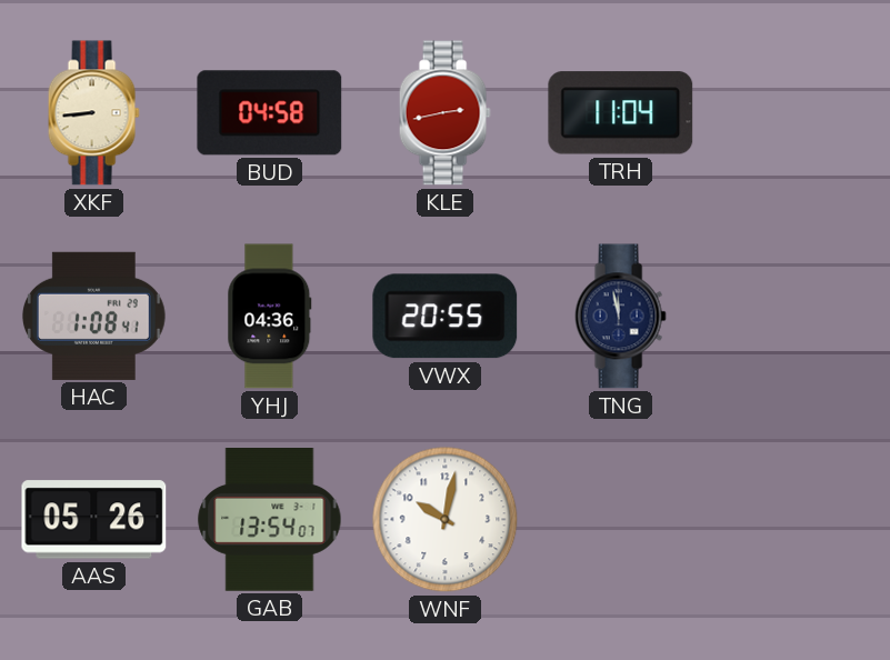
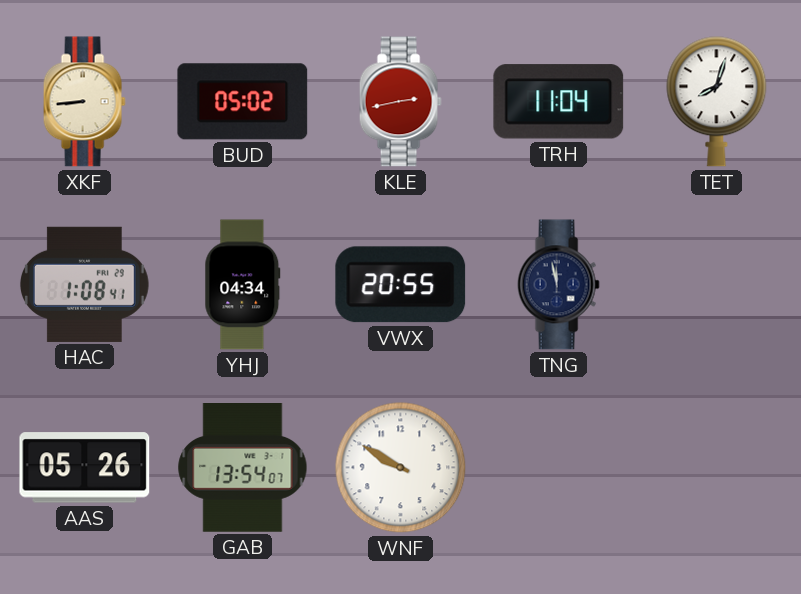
BUD: 04:58 -> 05:02 (243, 102)
TET: none -> 8:03 (717, 102)
YHJ: 04:36 -> 04:34 (243, 285)
WNF: 10:02 -> 9:50 (401, 468)
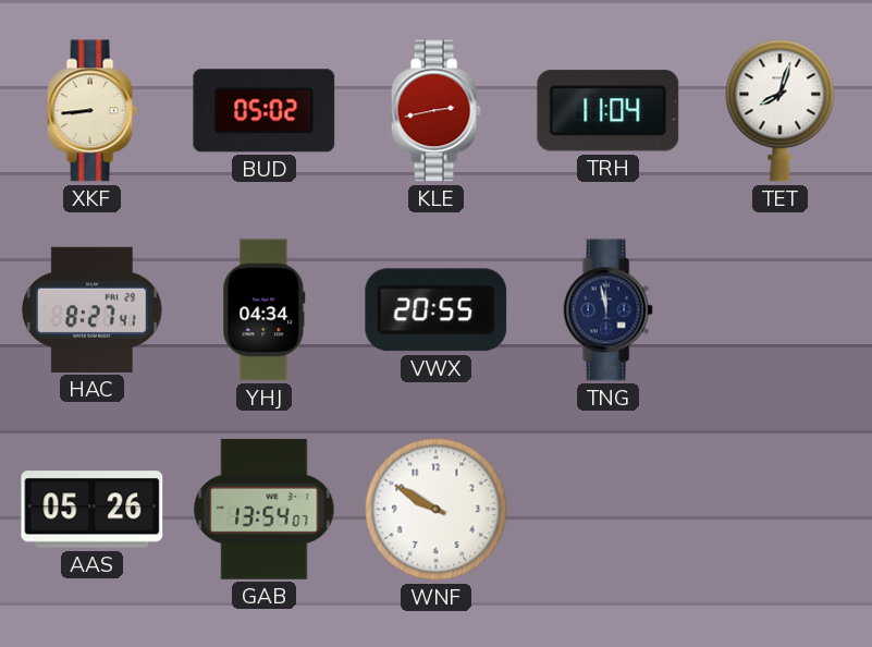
HAC: 1:08 -> 8:27 (91, 309)
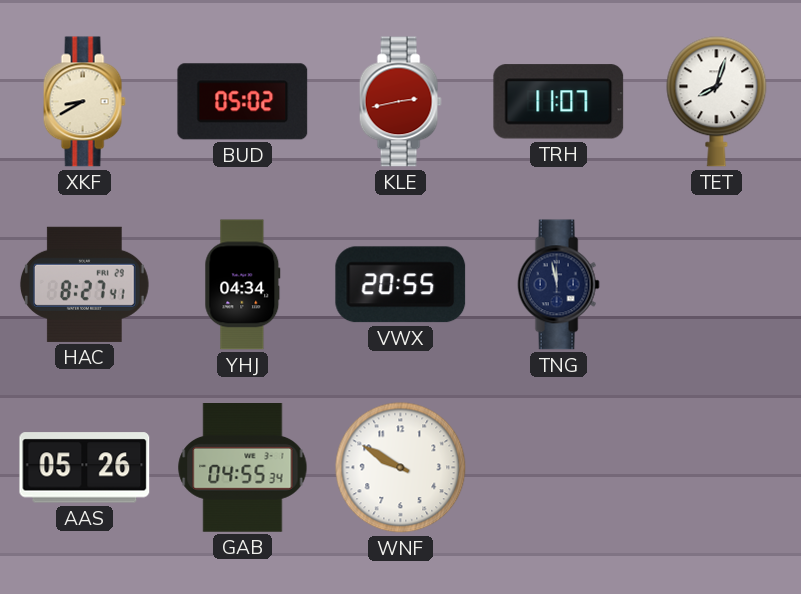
XKF: 8:44 -> 8:40 (84, 102)
TRH: 11:04 -> 11:07 (559, 102)
GAB: 13:54 -> 04:55 (243, 468)
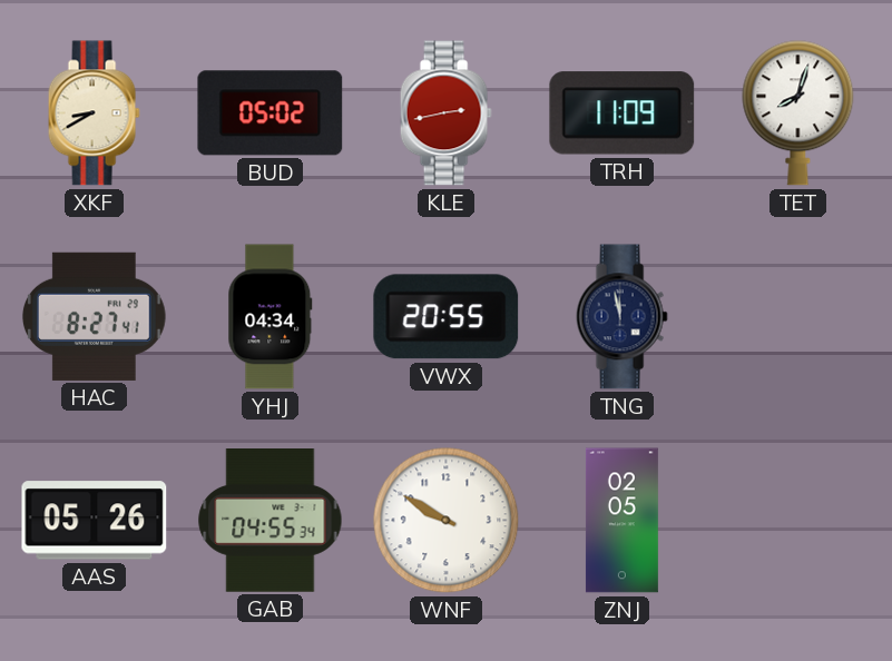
TRH: 11:07 -> 11:09 (623, 114)
ZNJ: none -> 02:05 (621, 521)
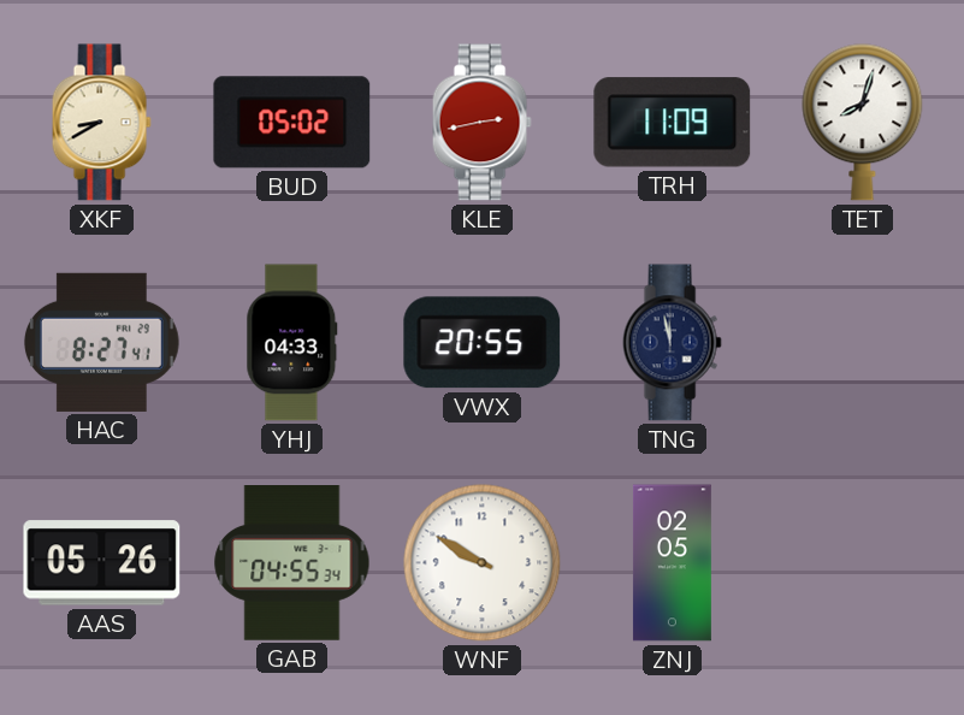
YHJ: 04:34 -> 04:33 (292, 343)
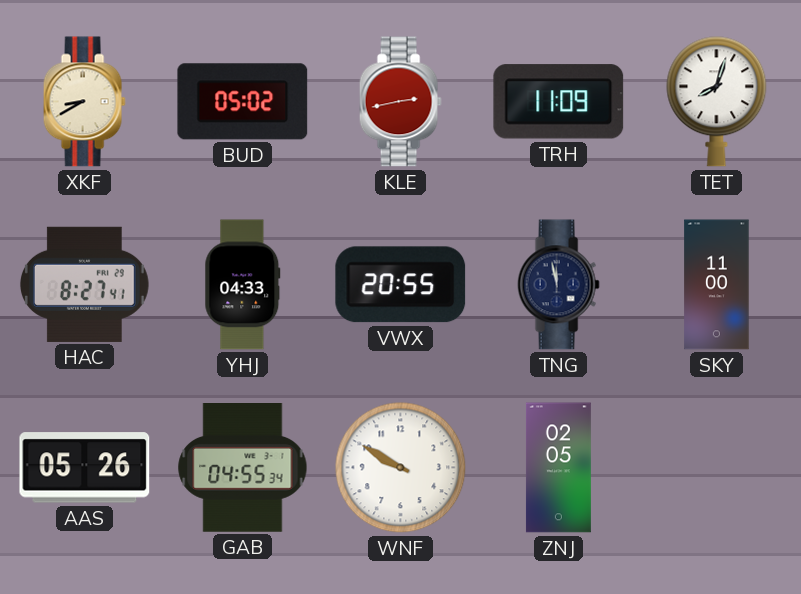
SKY: none -> 11:00 (717, 285)
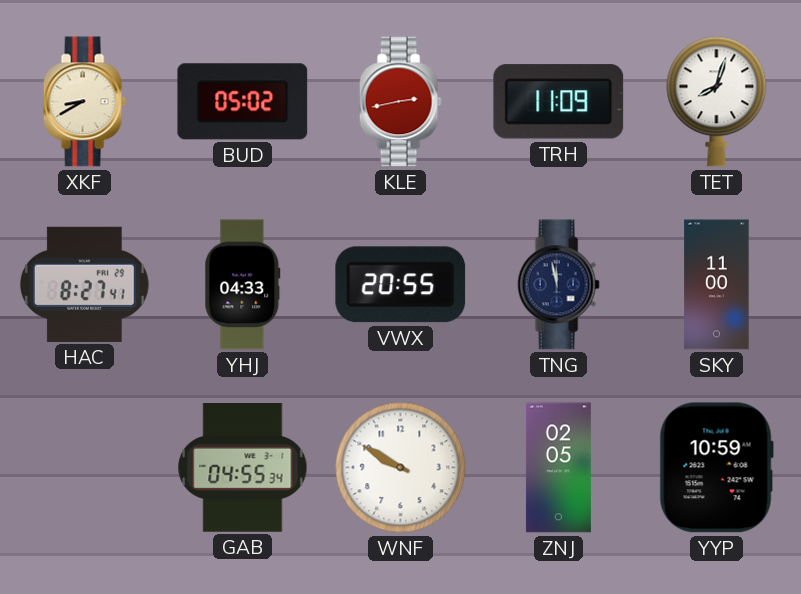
AAS: 05:26 -> none (85, 468)
YYP: none -> 10:59 (716, 468)
